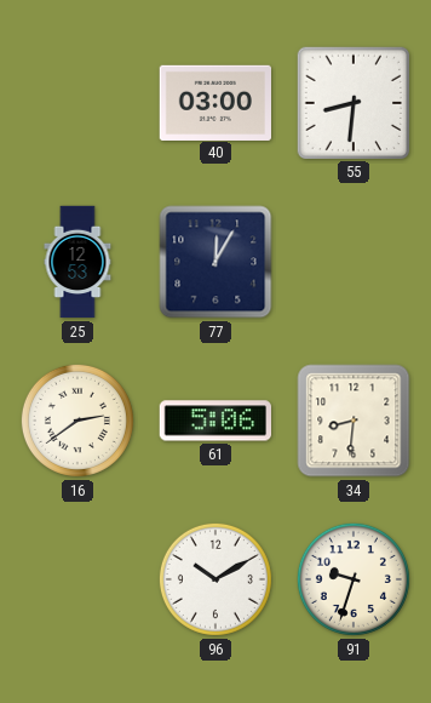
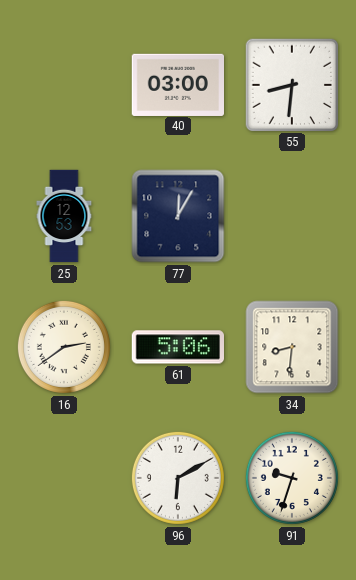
96: 10:10 -> 6:10 (178, 478)
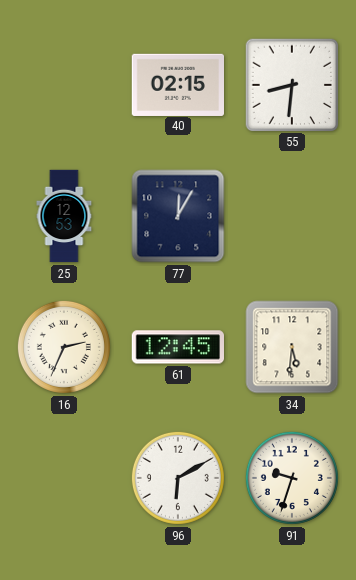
40: 03:00 -> 02:15 (178, 84)
16: 2:39 -> 2:34 (64, 347)
61: 5:06 -> 12:45 (177, 347)
34: 8:31 -> 5:31 (292, 347)
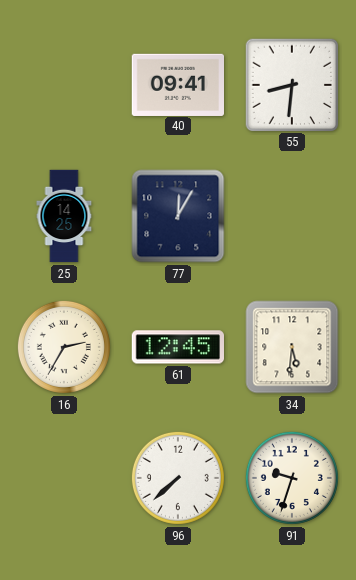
40: 02:15 -> 09:41 (178, 84)
25: 12:53 -> 14:25 (64, 216)
16: 2:34 -> 2:35 (64, 347)
96: 6:10 -> 7:38 (178, 478)
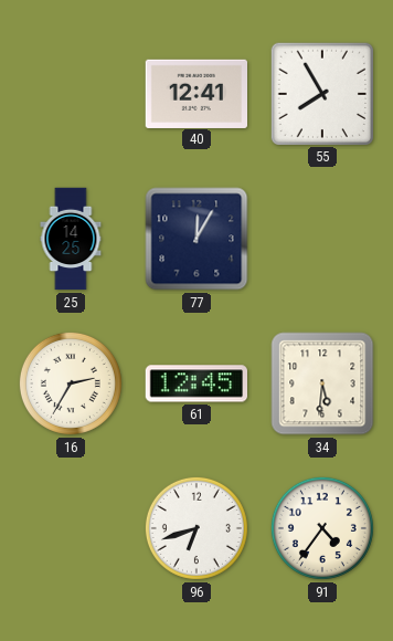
40: 09:41 -> 12:41 (197, 93)
55: 8:31 -> 7:55 (321, 93)
96: 7:38 -> 6:42 (197, 528)
91: 9:33 -> 4:36 (322, 528)
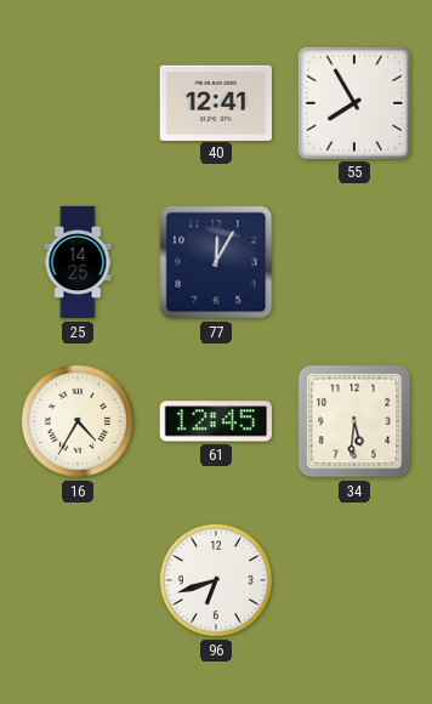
16: 2:35 -> 4:35 (78, 421)
91: 4:36 -> none (322, 528)
